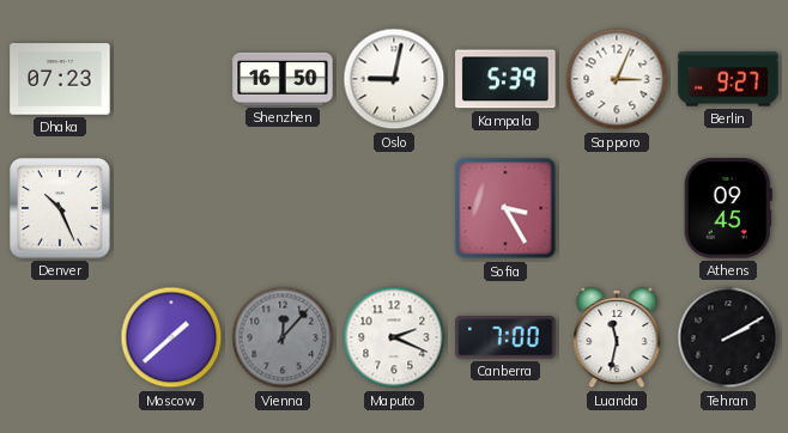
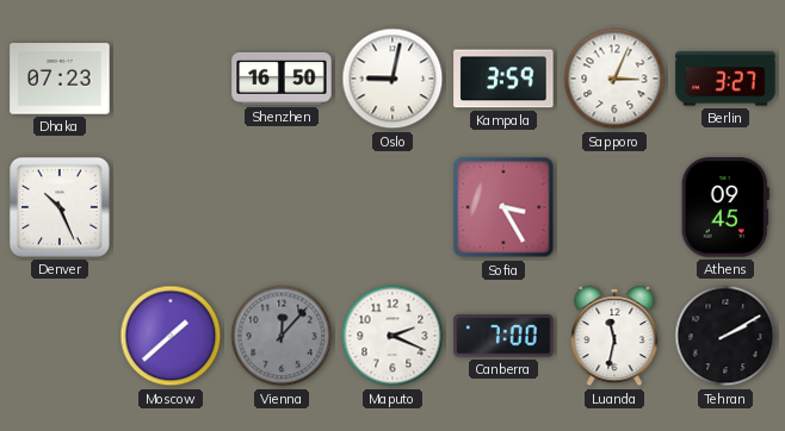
Kampala: 5:39 -> 3:59 (503, 79)
Berlin: 9:27 -> 3:27 (725, 79)
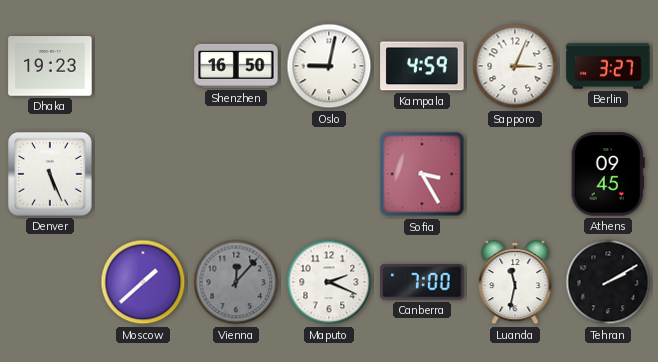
Dhaka: 07:23 -> 19:23 (50, 66)
Kampala: 3:59 -> 4:59 (422, 66)
Denver: 10:26 -> 5:26 (51, 175)
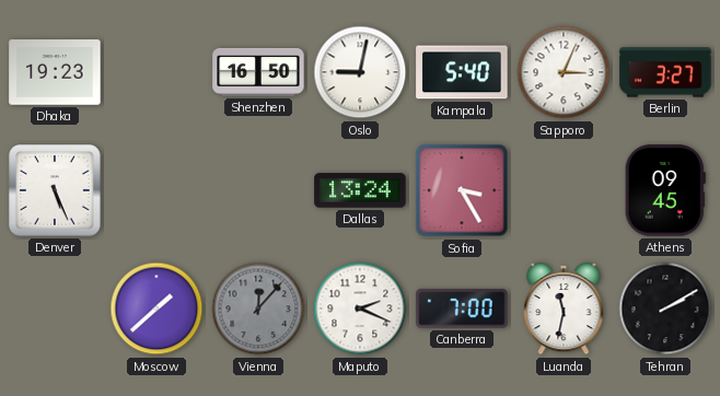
Kampala: 4:59 -> 5:40 (462, 72)
Dallas: none -> 13:24 (360, 190)
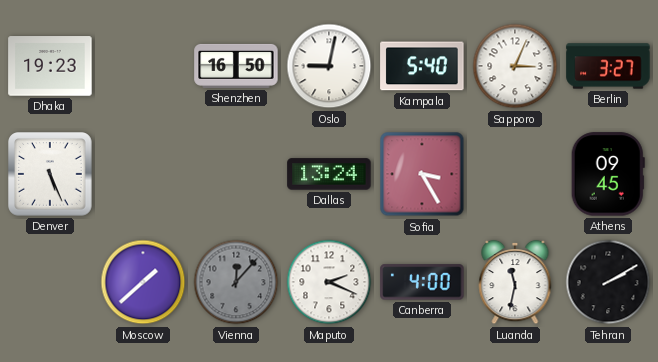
Canberra: 7:00 -> 4:00 (422, 282)
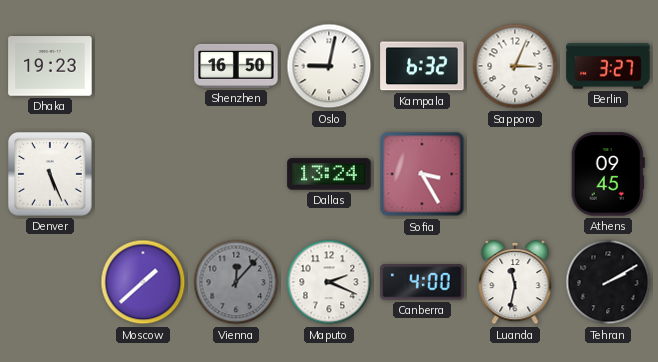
Kampala: 5:40 -> 6:32 (422, 66)
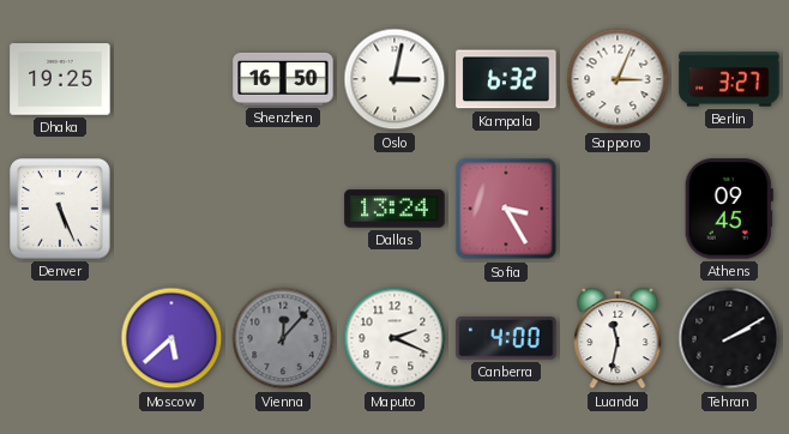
Dhaka: 19:23 -> 19:25 (60, 79)
Oslo: 9:02 -> 3:02 (394, 79)
Moscow: 1:38 -> 5:38 (171, 338)
